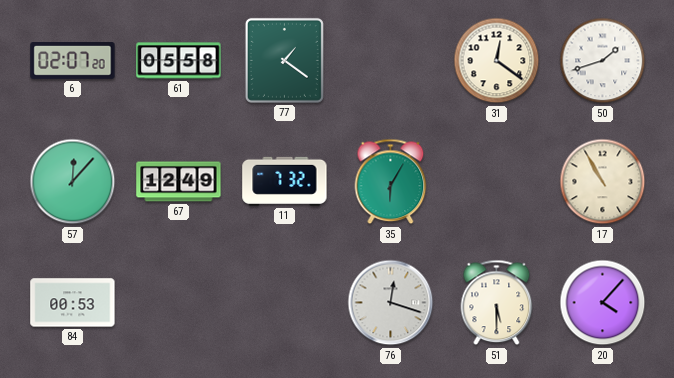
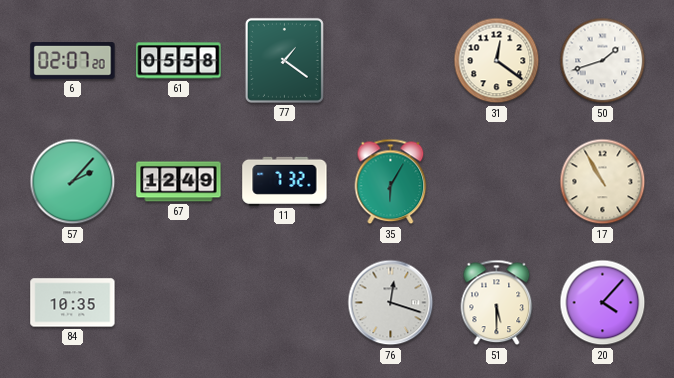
57: 12:07 -> 2:07 (73, 182)
84: 00:53 -> 10:35 (73, 303)
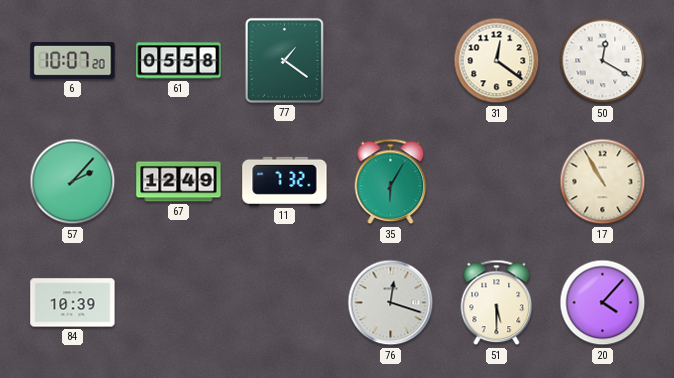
6: 02:07 -> 10:07 (73, 61)
50: 1:42 -> 12:20 (603, 61)
84: 10:35 -> 10:39 (73, 303)
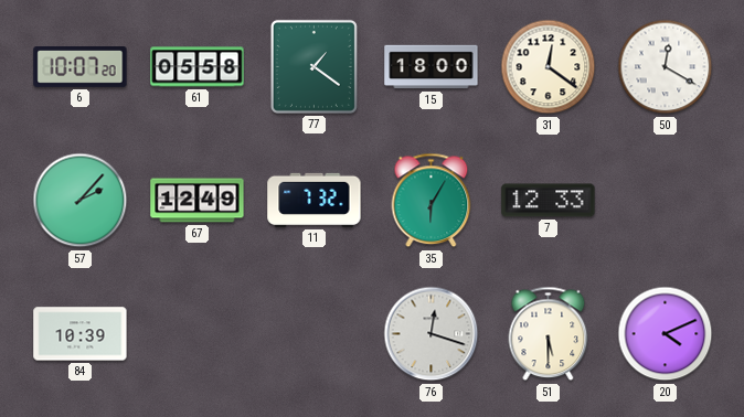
15: none -> 18:00 (432, 67)
7: none -> 12:33 (549, 201)
17: 10:55 -> none (603, 182)
20: 4:07 -> 4:11 (666, 334)
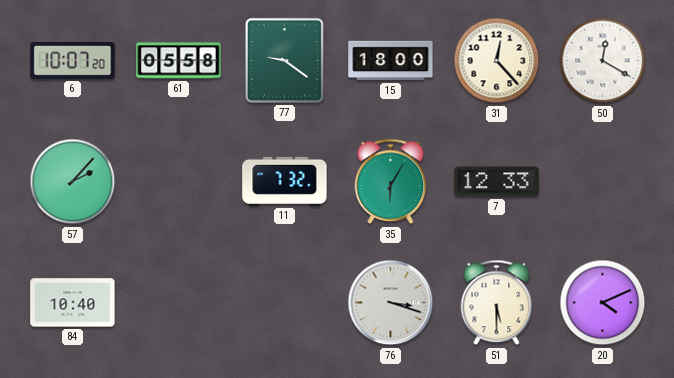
77: 1:21 -> 9:21 (284, 60)
31: 12:21 -> 12:23 (497, 61)
67: 12:49 -> none (198, 201)
84: 10:39 -> 10:40 (73, 303)
76: 12:18 -> 3:18 (391, 303)
